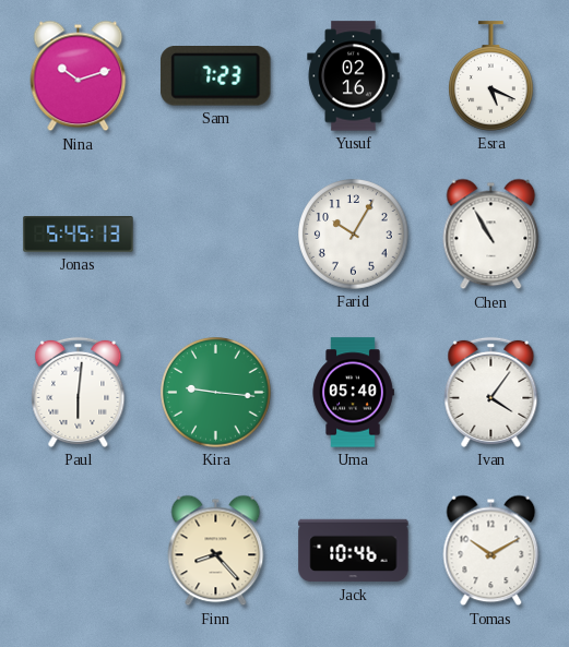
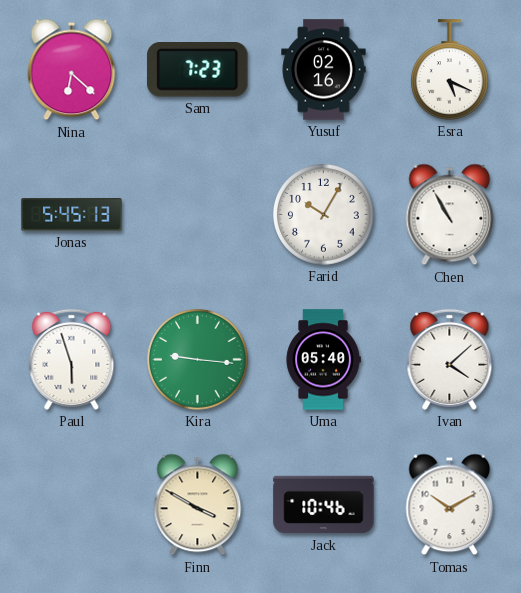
Nina: 10:12 -> 6:22 (72, 70)
Paul: 6:01 -> 5:57 (72, 359)
Ivan: 4:06 -> 4:08 (450, 359)
Finn: 8:23 -> 3:50 (198, 505)
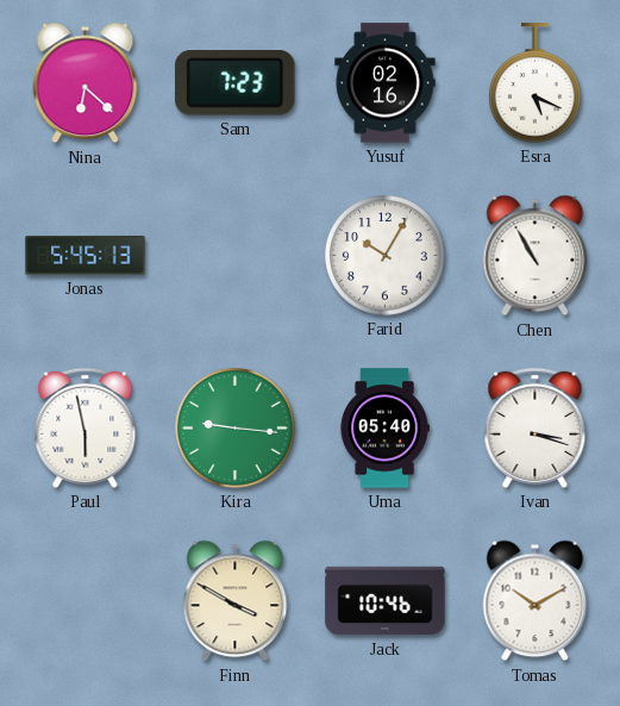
Paul: 5:57 -> 5:58 (86, 427)
Ivan: 4:08 -> 3:18 (536, 427)
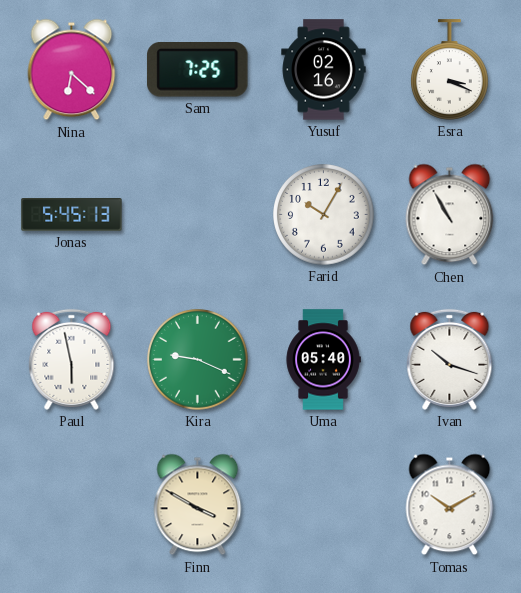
Sam: 7:23 -> 7:25 (198, 70)
Esra: 5:19 -> 3:19 (450, 70)
Kira: 9:16 -> 9:19 (198, 360)
Ivan: 3:18 -> 10:18 (450, 359)
Jack: 10:46 -> none (386, 601)
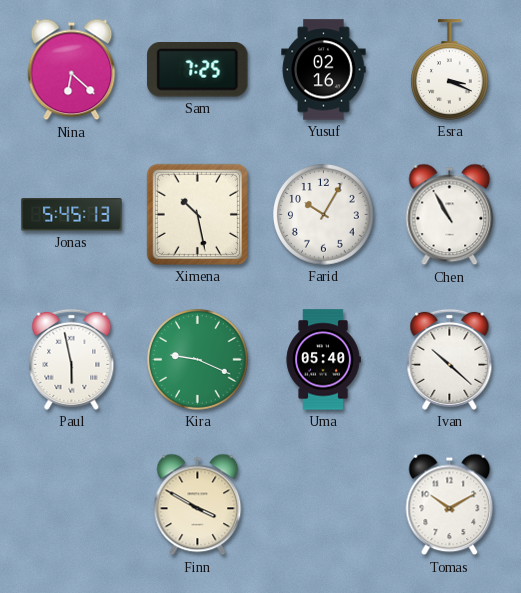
Ximena: none -> 10:28 (197, 214)
Ivan: 10:18 -> 10:22 (450, 359)
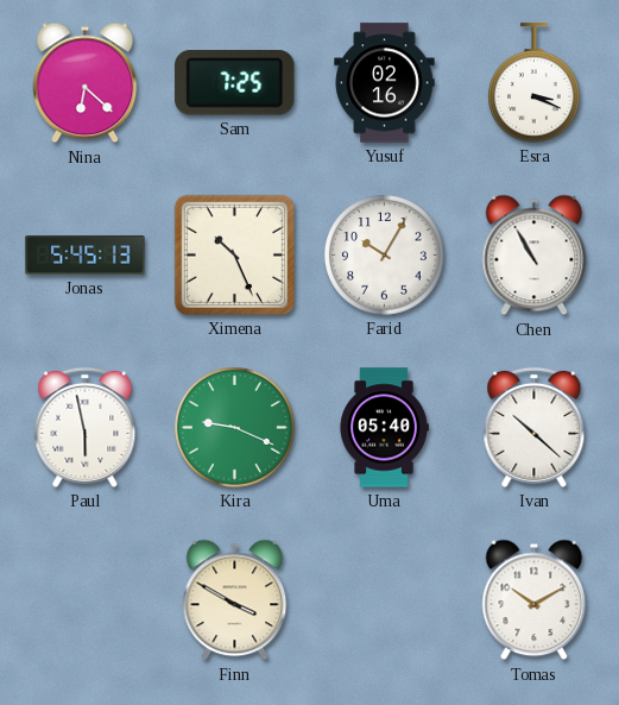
Ximena: 10:28 -> 10:26 (234, 254)
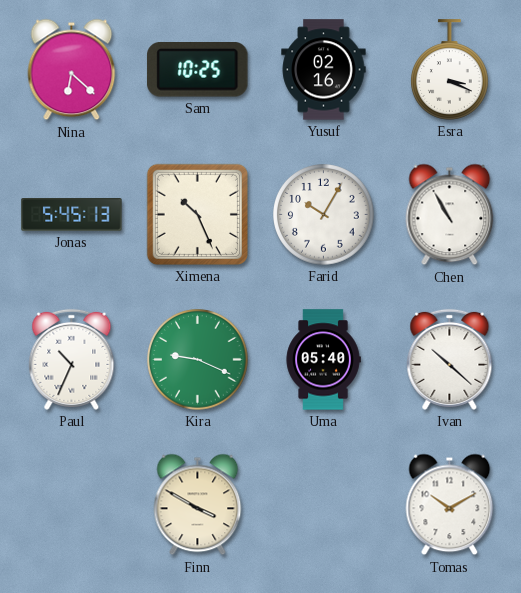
Sam: 7:25 -> 10:25 (198, 70)
Paul: 5:58 -> 10:34 (72, 359)
